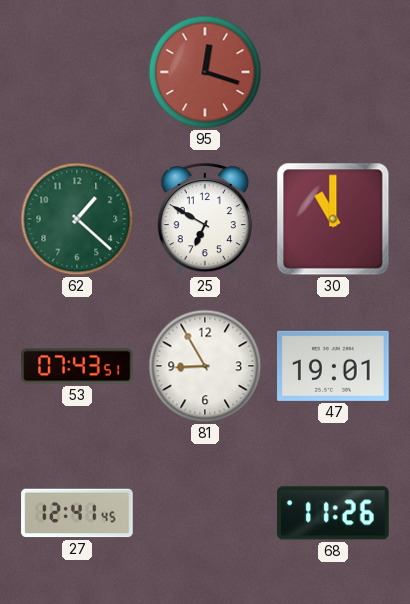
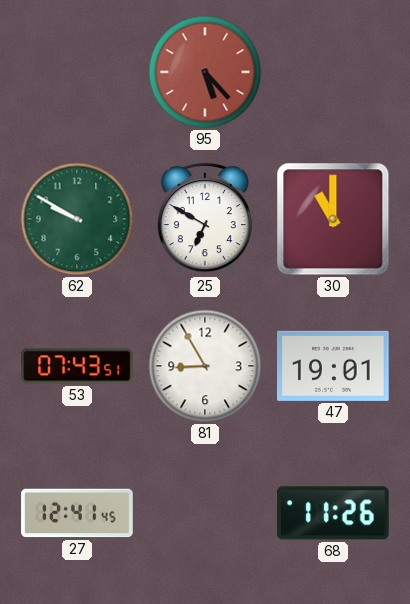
95: 12:18 -> 5:23 (205, 72)
62: 1:22 -> 9:50 (77, 219)
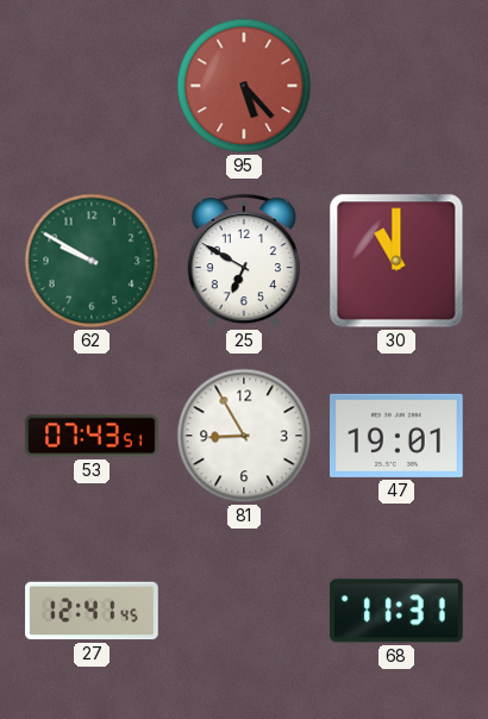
68: 11:26 -> 11:31 (398, 611)
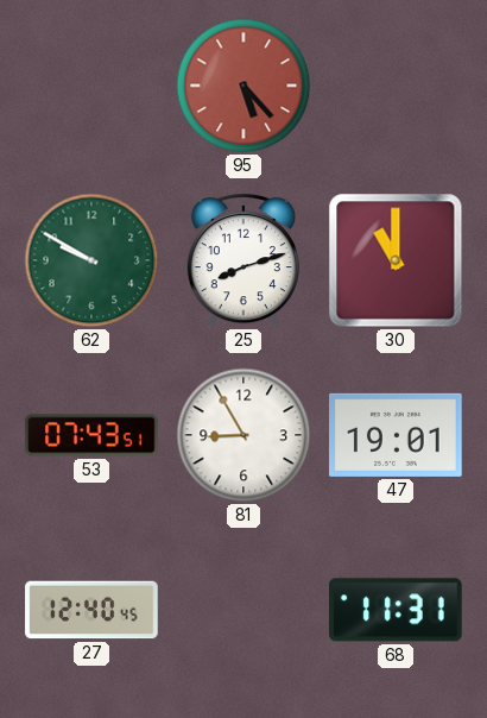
25: 6:50 -> 8:12 (243, 262)
27: 12:41 -> 12:40 (91, 610)
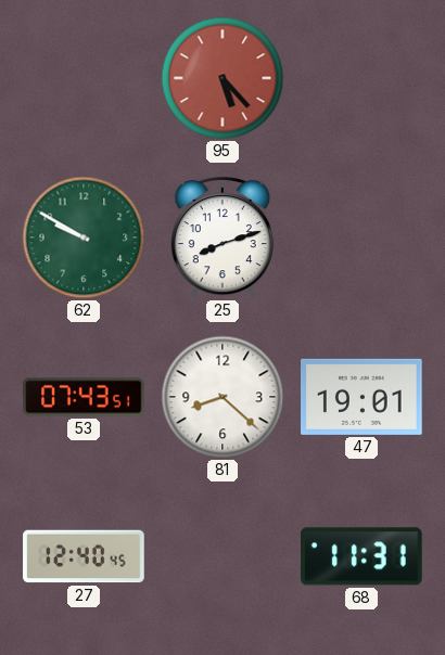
30: 11:00 -> none (396, 260)
81: 8:55 -> 8:22 (223, 397)
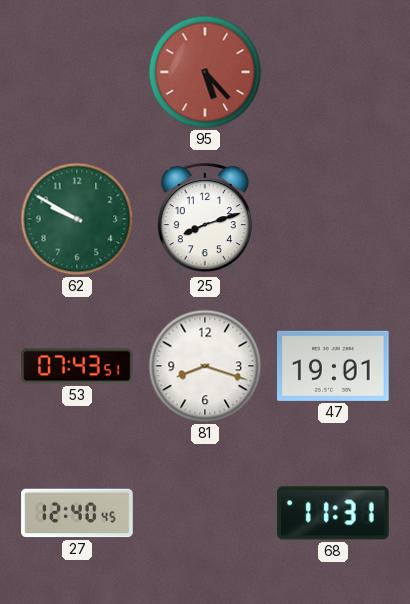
81: 8:22 -> 8:18 (205, 366)
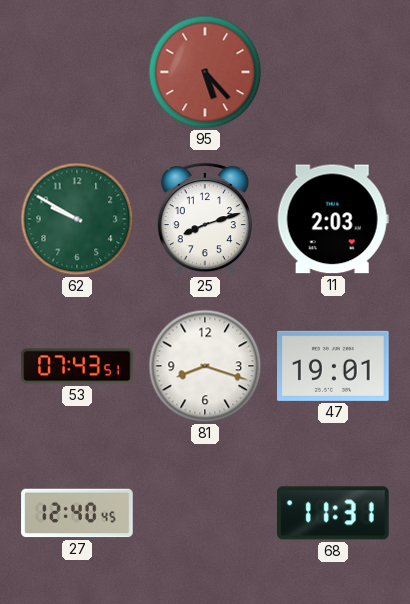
11: none -> 2:03 (333, 219)
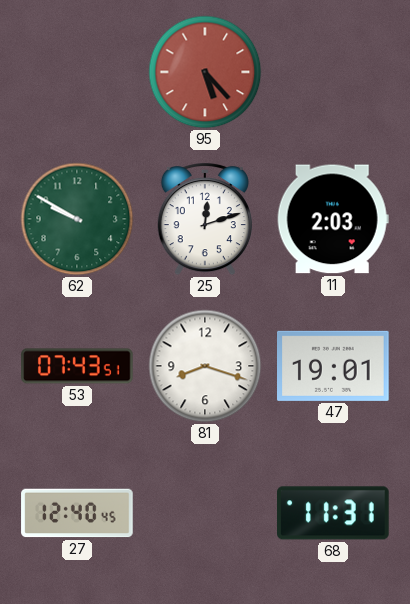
25: 8:12 -> 12:12 (205, 220)
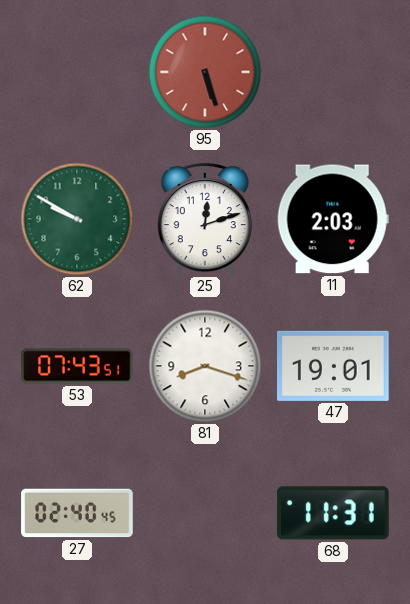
95: 5:23 -> 5:27 (205, 72)
27: 12:40 -> 02:40 (77, 513)
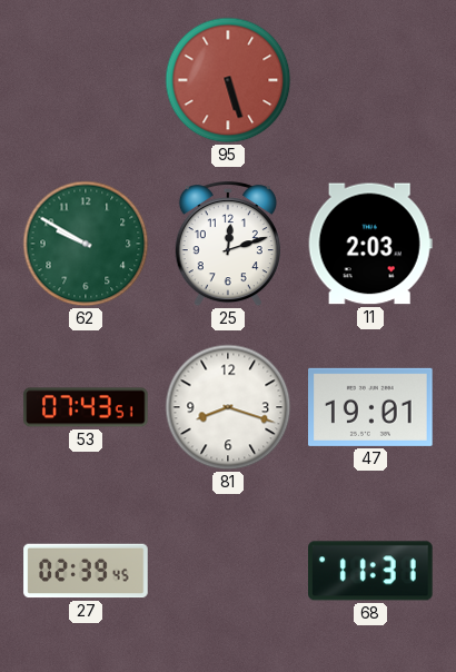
27: 02:40 -> 02:39 (86, 571)
